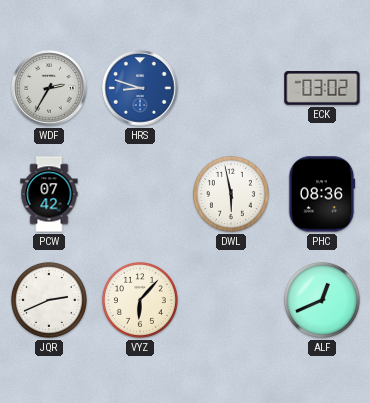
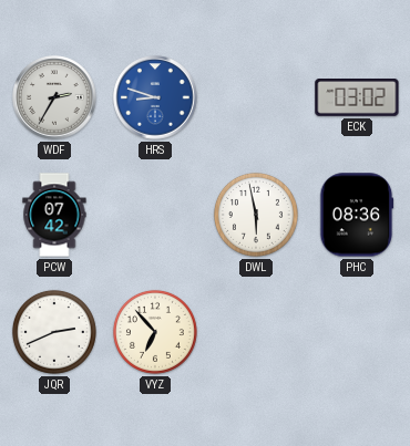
VYZ: 6:07 -> 6:53 (155, 332)
ALF: 12:41 -> none (322, 300)
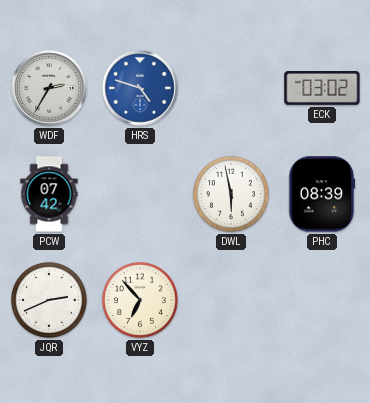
HRS: 8:48 -> 4:48 (140, 88)
PHC: 08:36 -> 08:39 (322, 194)
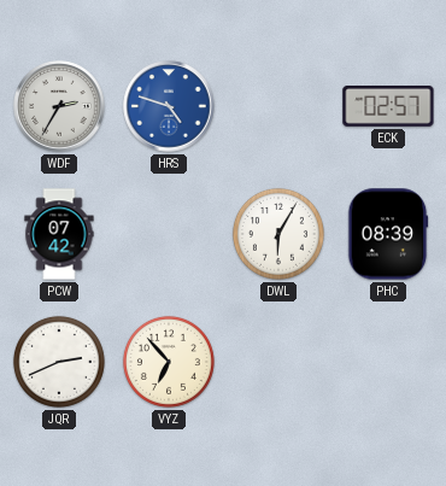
ECK: 03:02 -> 02:57 (388, 107)
DWL: 5:58 -> 6:05 (278, 234)
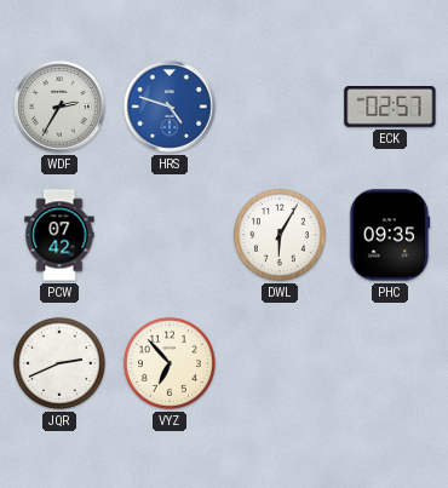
PHC: 08:39 -> 09:35 (390, 235)
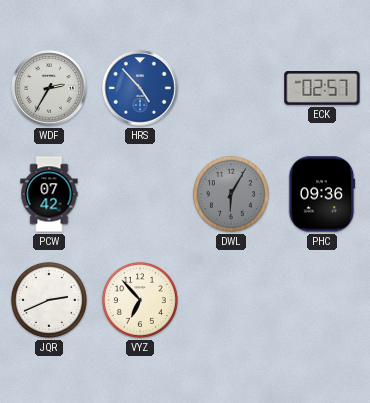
HRS: 4:48 -> 4:53 (140, 88)
DWL dial: white -> grey (231, 194)
PHC: 09:35 -> 09:36 (322, 194)
